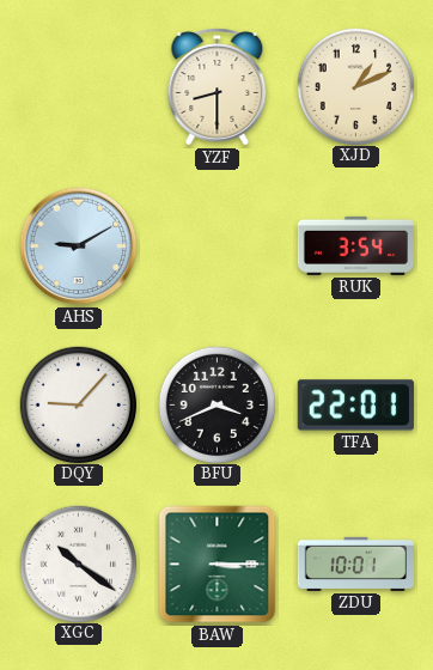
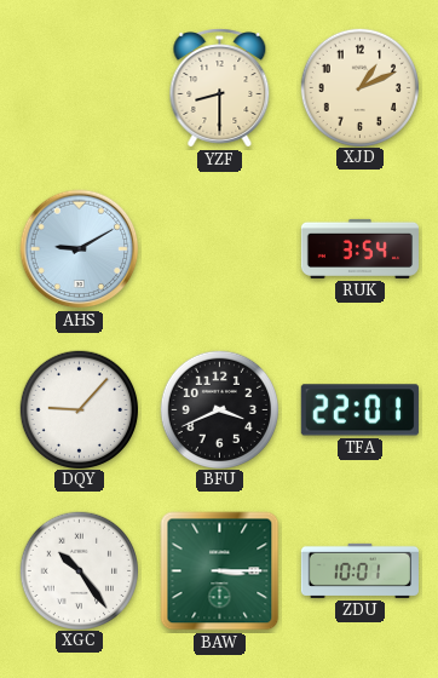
XGC: 10:21 -> 10:24 (79, 570)
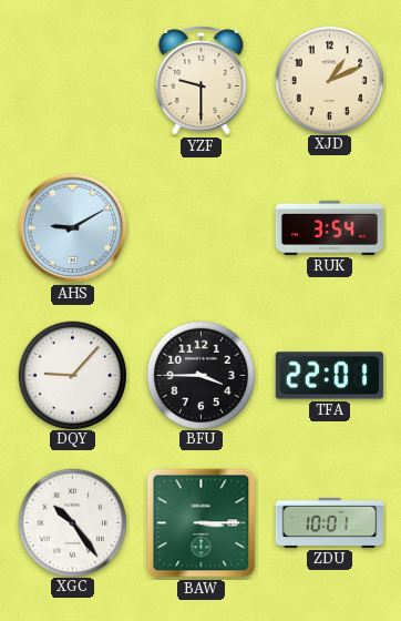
YZF: 8:30 -> 9:30 (202, 81)
BFU: 3:41 -> 3:45 (200, 375)
